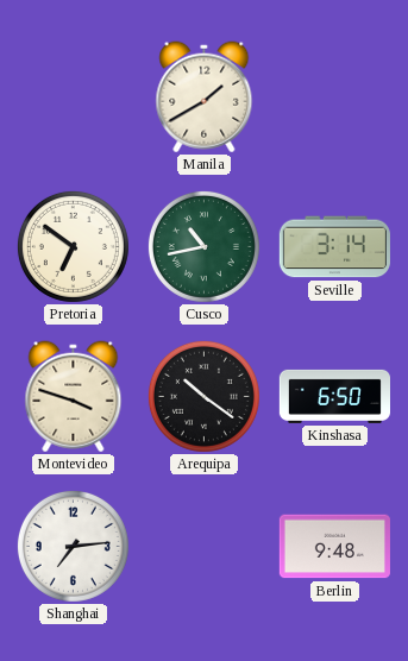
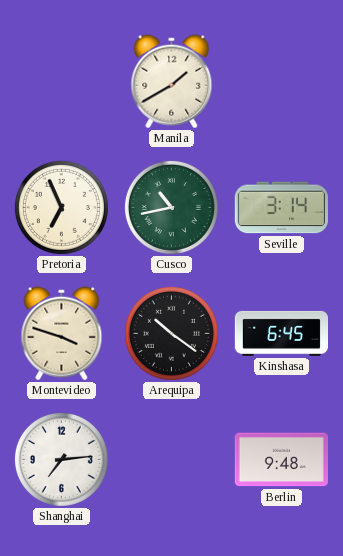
Pretoria: 6:51 -> 6:56 (61, 207)
Kinshasa: 6:50 -> 6:45 (281, 333)
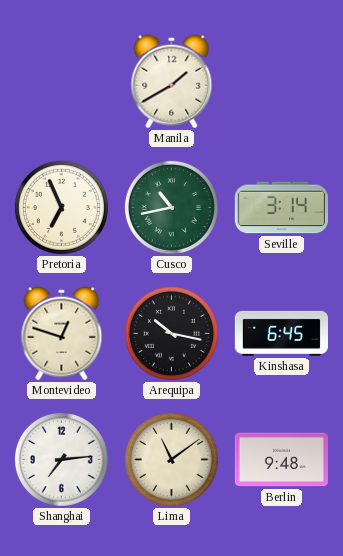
Montevideo: 3:48 -> 12:48 (62, 334)
Arequipa: 10:21 -> 10:17 (171, 333)
Lima: none -> 11:09 (171, 459)
